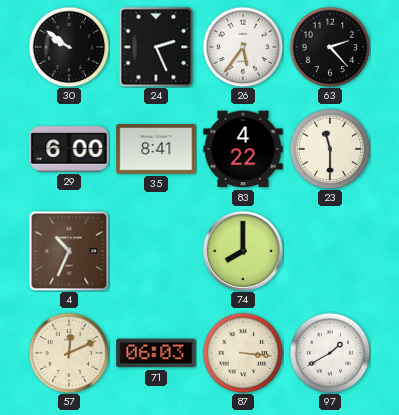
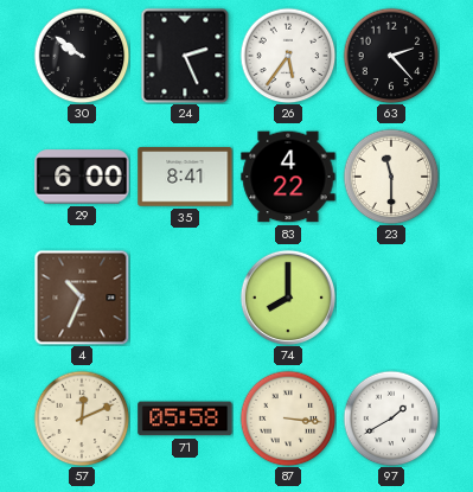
71: 06:03 -> 05:58 (185, 418)
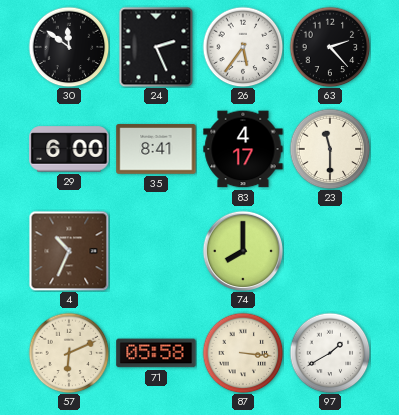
30: 9:51 -> 11:51 (69, 47)
83: 4:22 -> 4:17 (243, 149)
57: 12:11 -> 6:11 (69, 353)
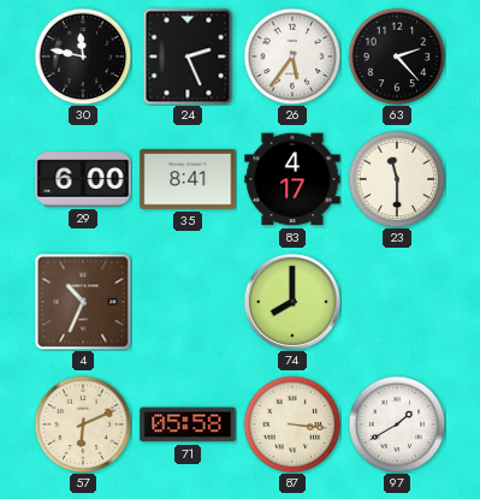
30: 11:51 -> 11:47 (83, 57)
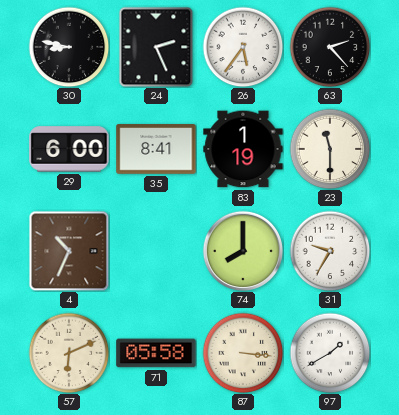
30: 11:47 -> 8:47 (69, 47)
83: 4:17 -> 1:19 (243, 149)
31: none -> 9:35 (330, 251)
